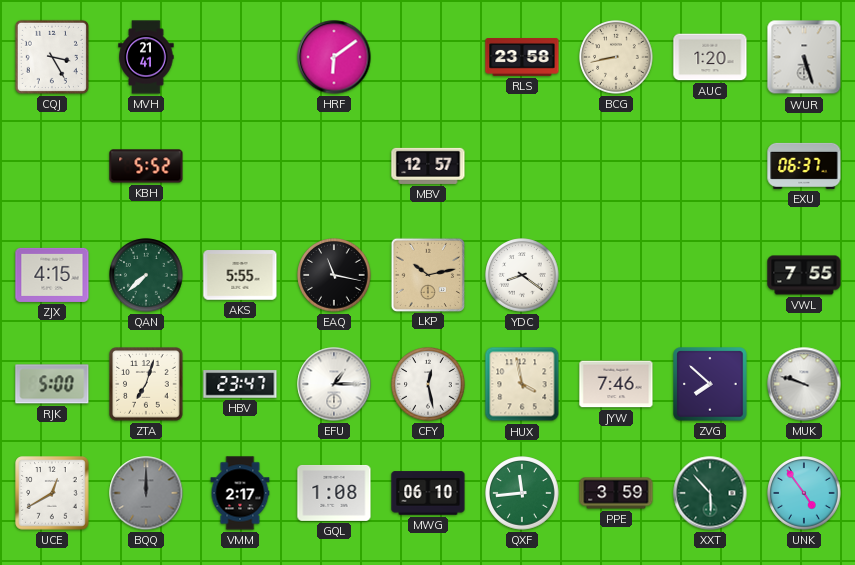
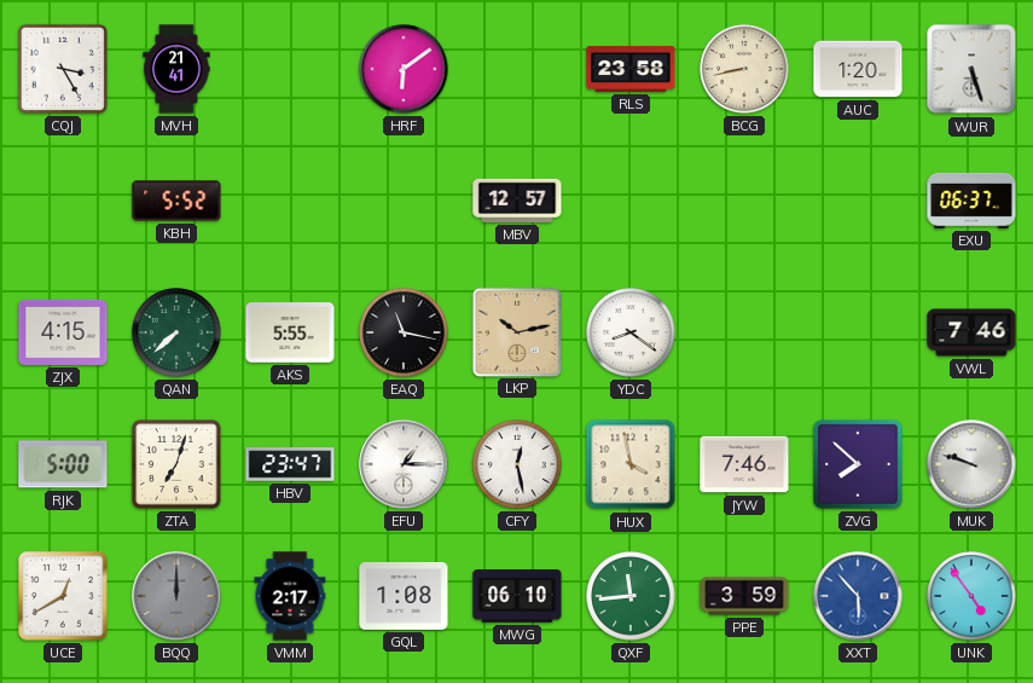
VWL: 7:55 -> 7:46 (971, 332)
XXT dial: green -> blue (858, 596)
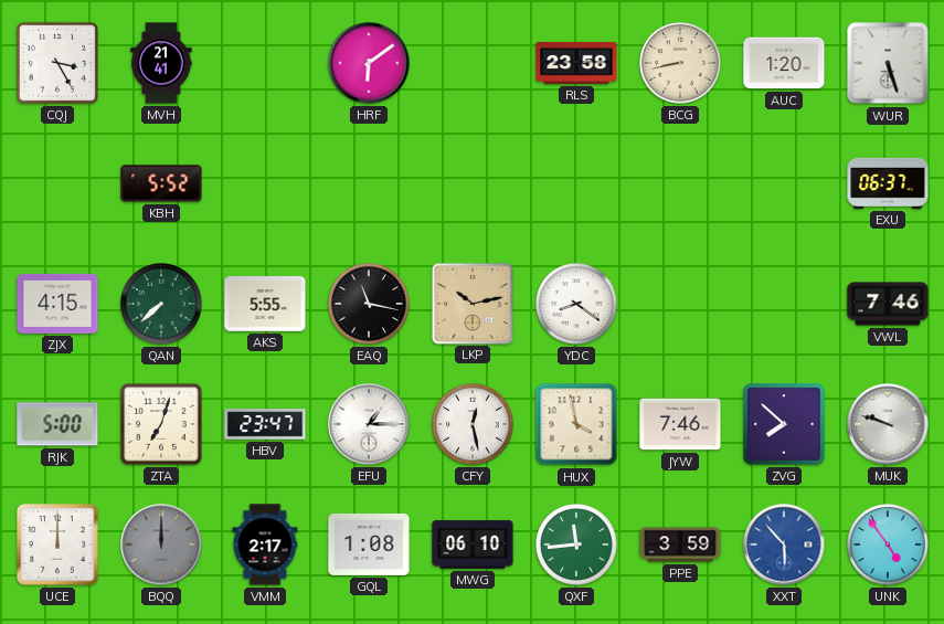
MBV: 12:57 -> none (517, 201)
UCE: 12:40 -> 12:00 (57, 544)
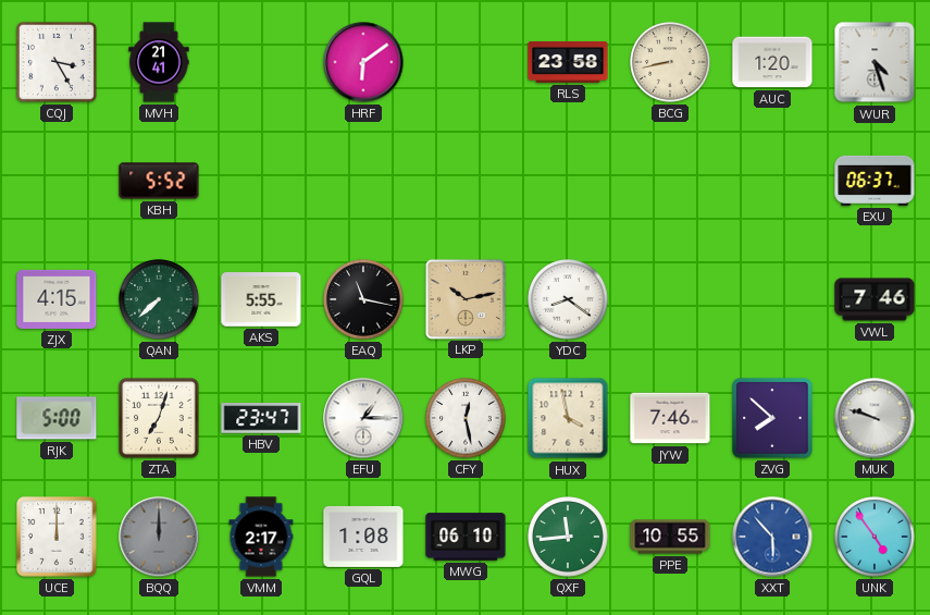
WUR: 5:27 -> 4:27 (875, 62)
PPE: 3:59 -> 10:55 (670, 537)
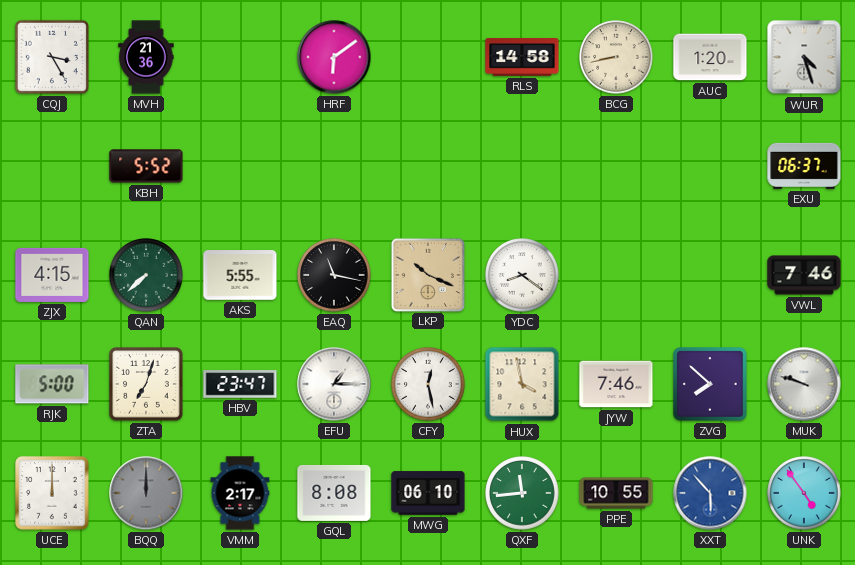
MVH: 21:41 -> 21:36 (146, 57)
RLS: 23:58 -> 14:58 (522, 58)
LKP: 10:13 -> 10:19 (427, 274)
GQL: 1:08 -> 8:08 (334, 493)
